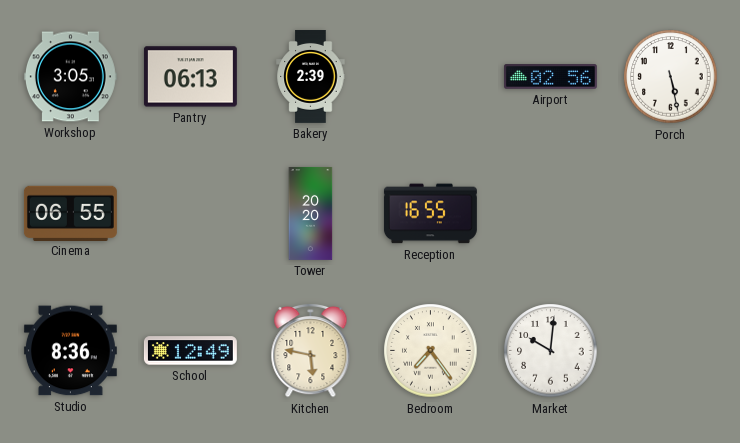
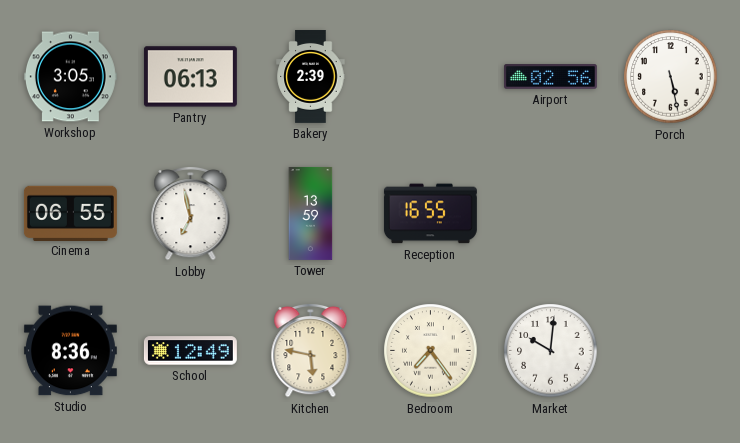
Lobby: none -> 6:58 (191, 213)
Tower: 20:20 -> 13:59 (311, 213)
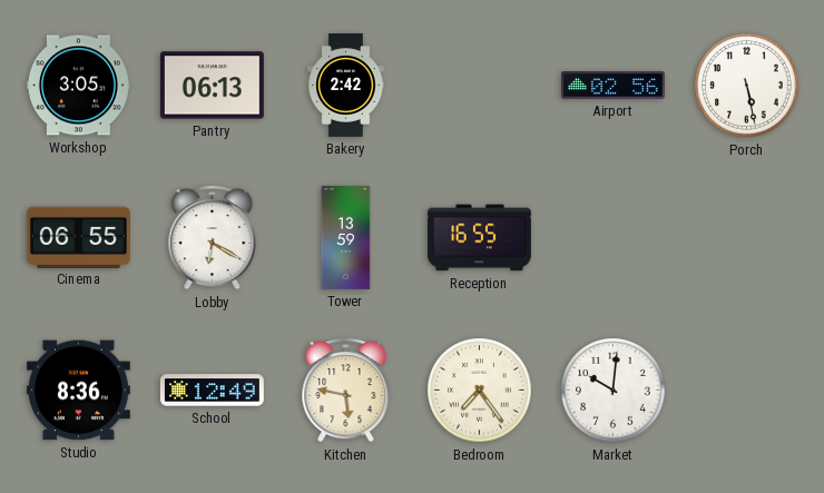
Bakery: 2:39 -> 2:42 (346, 86)
Lobby: 6:58 -> 6:20 (213, 237)
